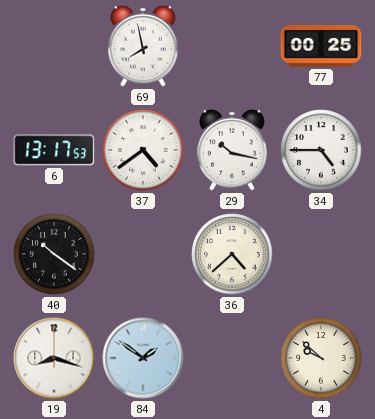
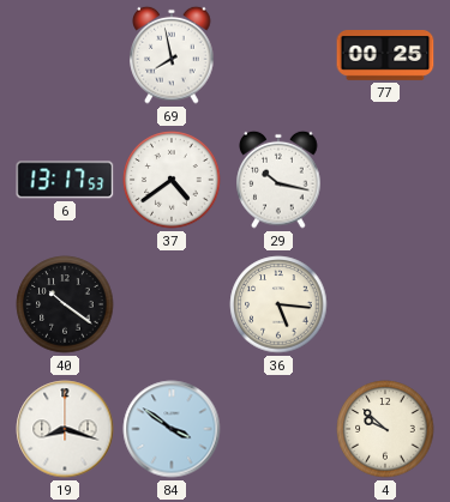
34: 4:45 -> none (321, 150)
36: 4:38 -> 5:16 (278, 304)
84: 1:51 -> 3:51 (172, 429)
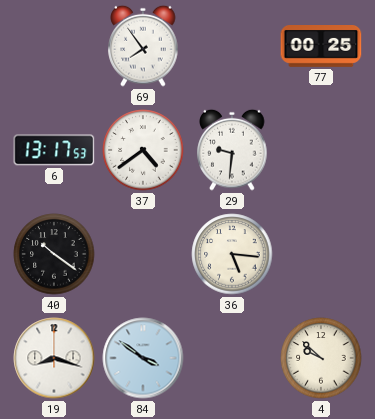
69: 7:58 -> 7:54 (143, 46)
29: 10:17 -> 9:31 (232, 150)
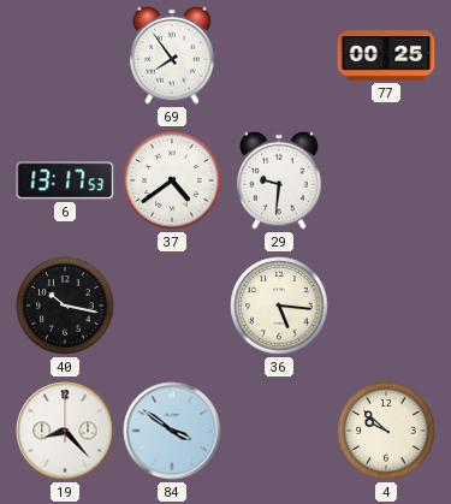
40: 10:21 -> 10:17 (65, 306)
19: 8:18 -> 8:23 (65, 431)
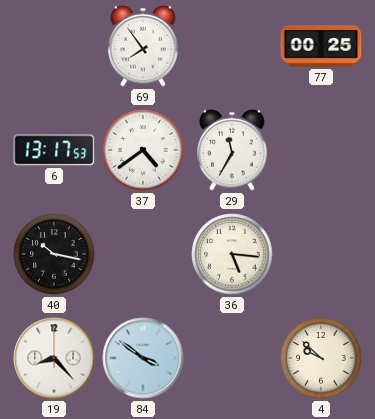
29: 9:31 -> 11:35 (232, 150)
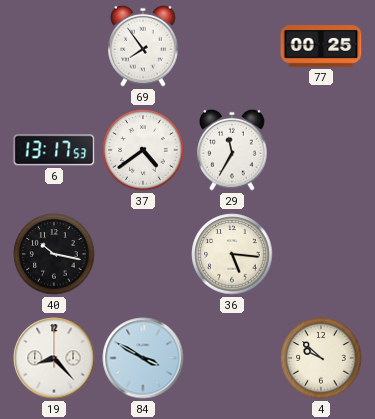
84: 3:51 -> 3:50 (143, 358)
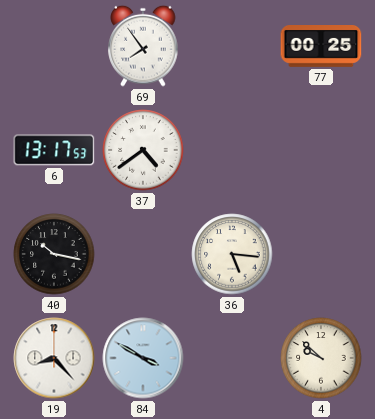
29: 11:35 -> none (232, 150)
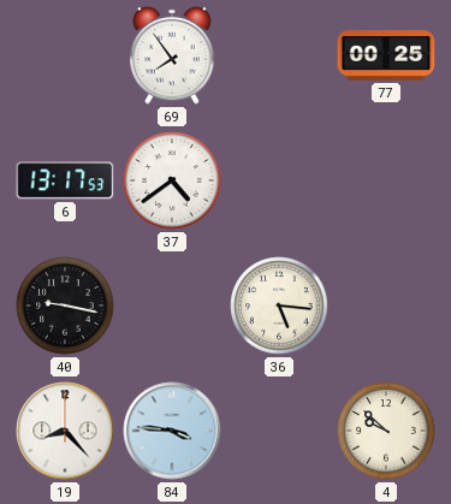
40: 10:17 -> 9:17 (65, 306)
84: 3:50 -> 3:46 (172, 431)
